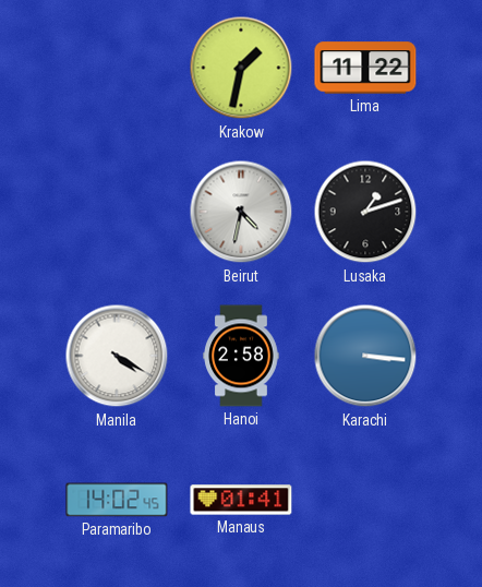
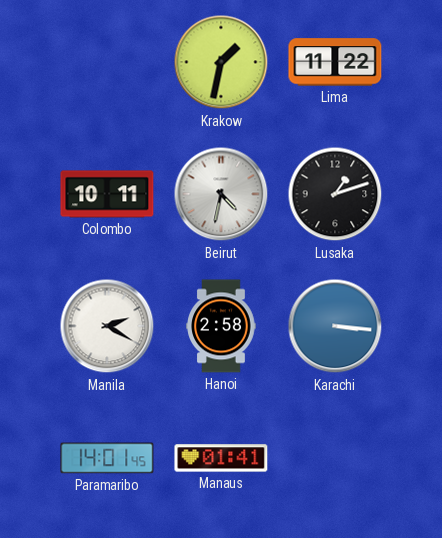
Colombo: none -> 10:11 (107, 194)
Manila: 4:20 -> 2:20 (107, 326)
Paramaribo: 14:02 -> 14:01 (107, 458)
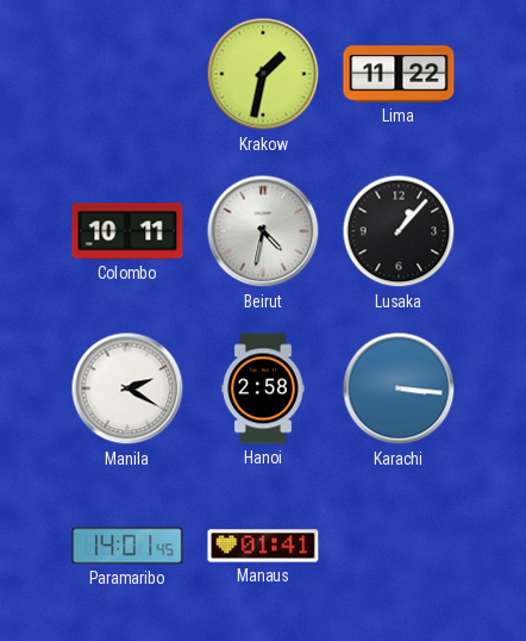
Lusaka: 1:12 -> 1:07 (399, 231)
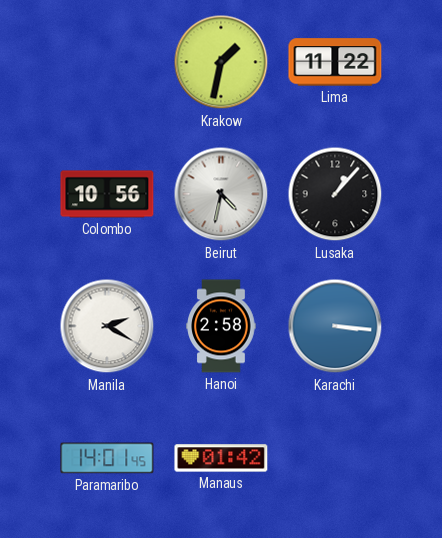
Colombo: 10:11 -> 10:56 (107, 194)
Manaus: 01:41 -> 01:42 (221, 458)
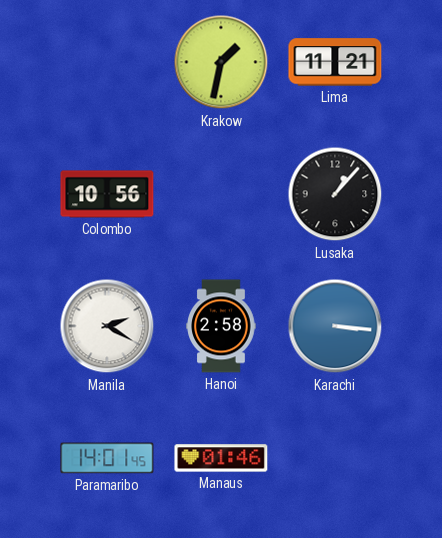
Lima: 11:22 -> 11:21 (335, 62)
Beirut: 4:32 -> none (221, 194)
Manaus: 01:42 -> 01:46 (221, 458)
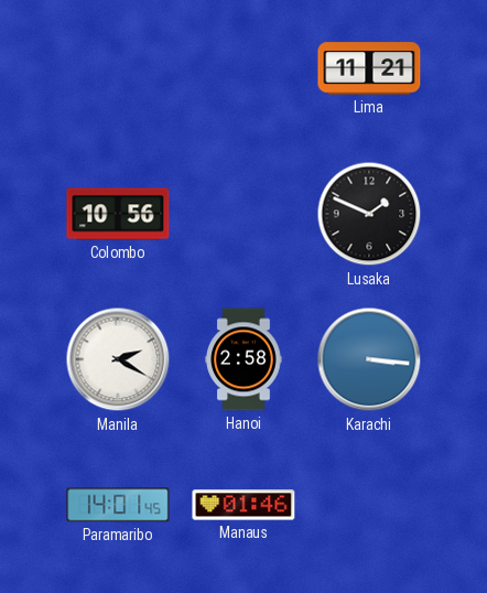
Krakow: 1:32 -> none (221, 62)
Lusaka: 1:07 -> 1:49 (369, 214)
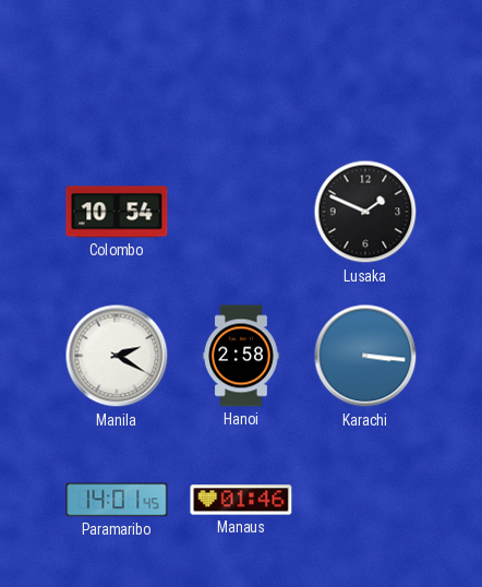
Lima: 11:21 -> none (369, 68)
Colombo: 10:56 -> 10:54 (117, 212)
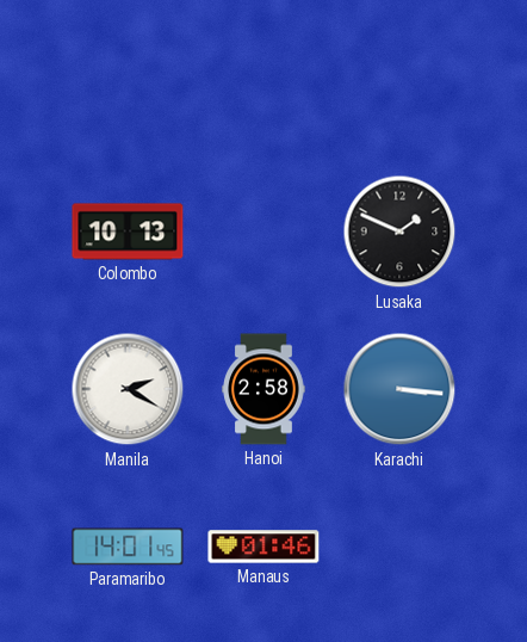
Colombo: 10:54 -> 10:13 (128, 232)
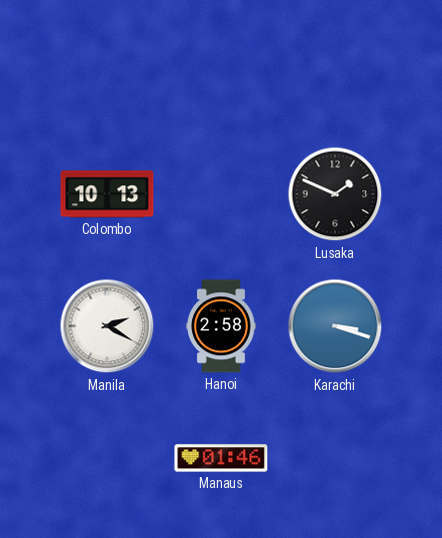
Karachi: 3:16 -> 3:18 (335, 326)
Paramaribo: 14:01 -> none (128, 547)
